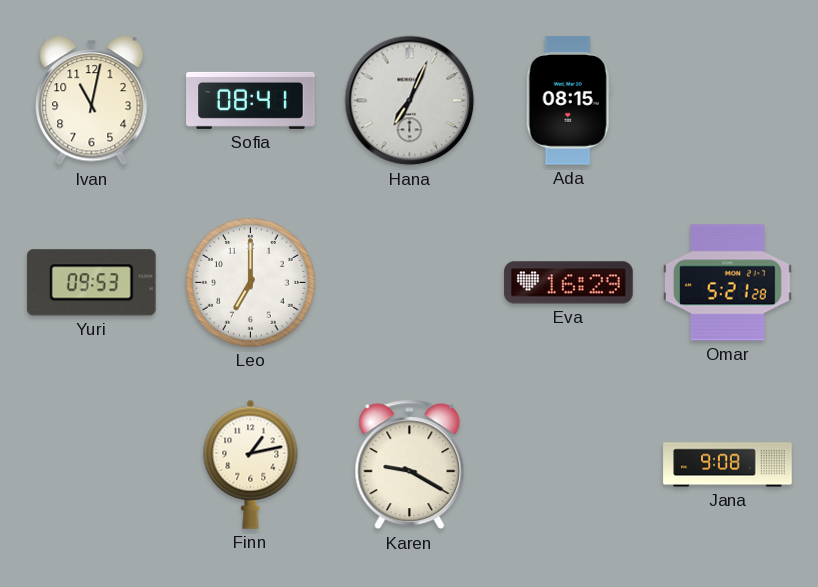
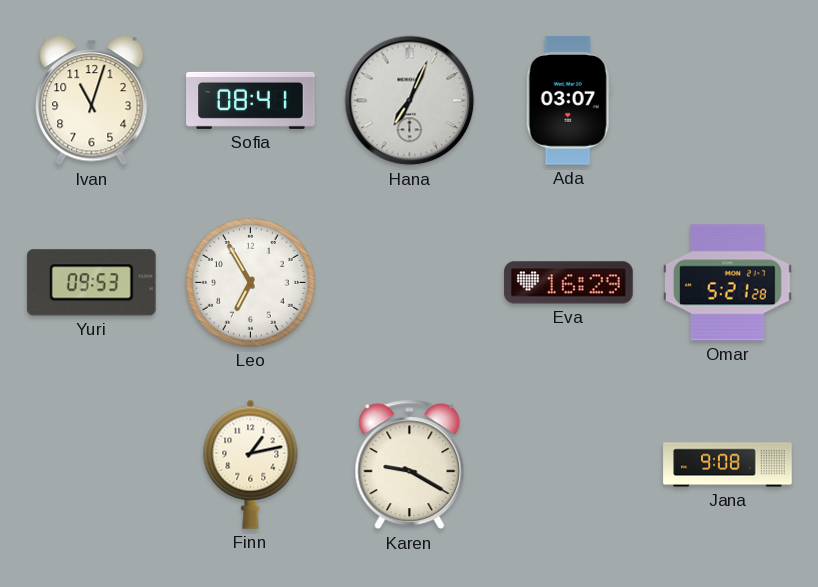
Ivan: 11:02 -> 11:03 (92, 101)
Ada: 08:15 -> 03:07 (568, 101)
Leo: 7:00 -> 6:55 (251, 283)
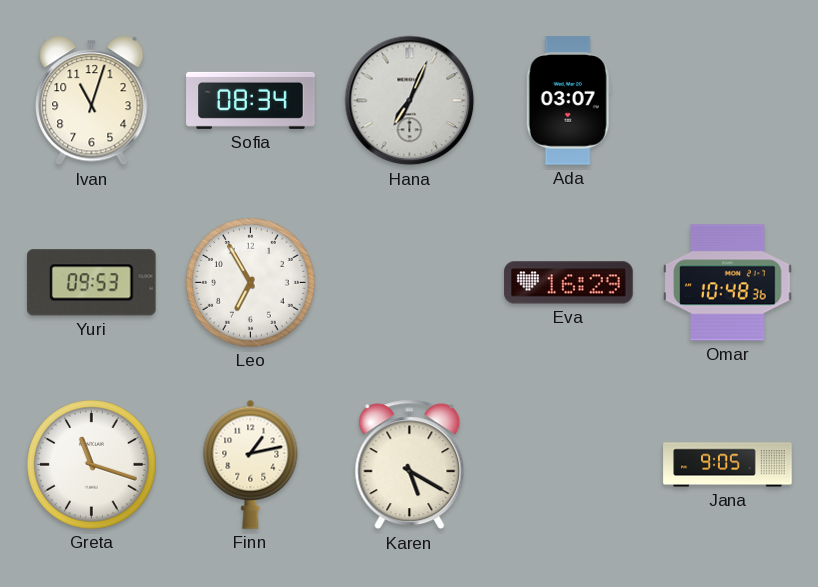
Sofia: 08:41 -> 08:34 (251, 100)
Omar: 5:21 -> 10:48 (728, 283)
Greta: none -> 11:18 (92, 465)
Karen: 9:20 -> 5:20 (410, 465)
Jana: 9:08 -> 9:05 (728, 465)
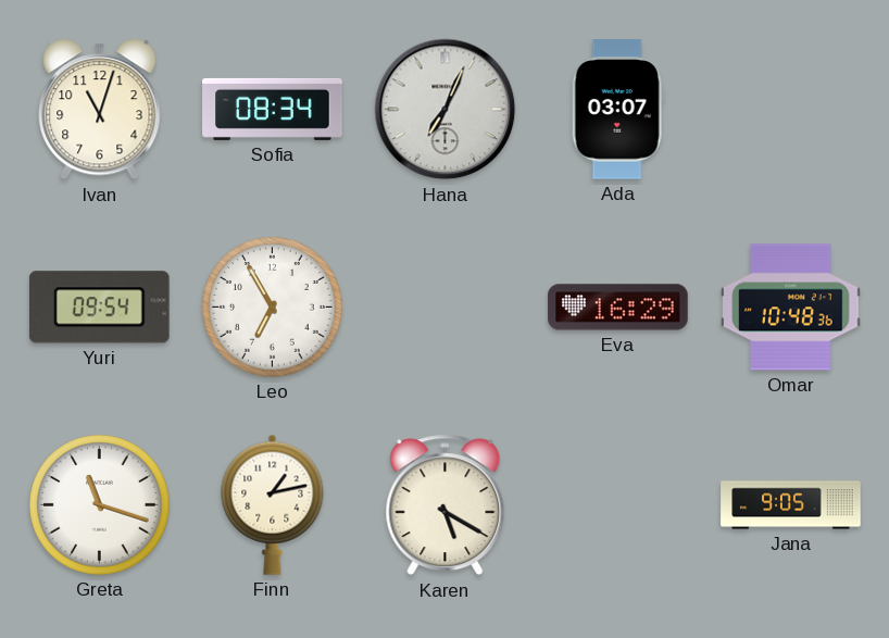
Yuri: 09:53 -> 09:54 (99, 308)
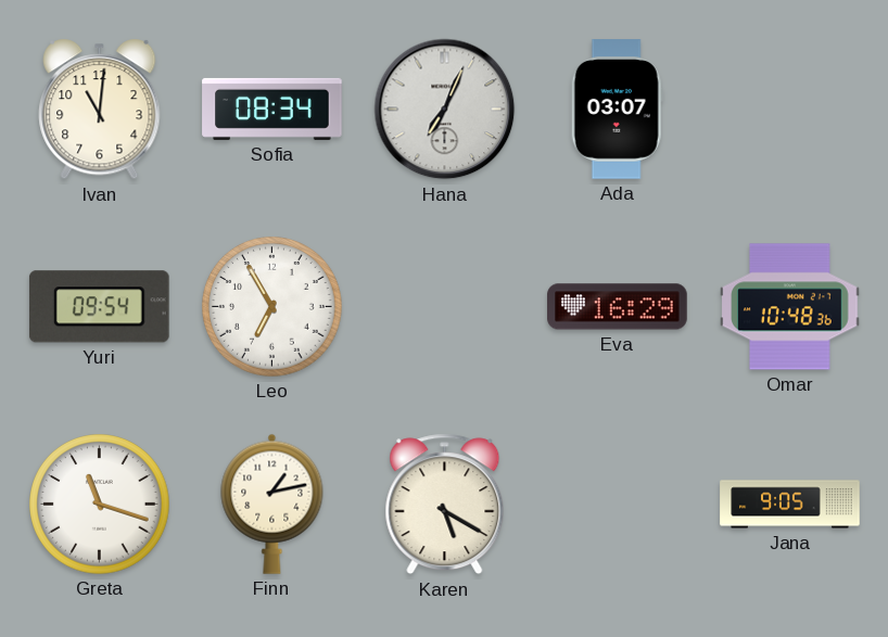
Ivan: 11:03 -> 11:01 (100, 110)
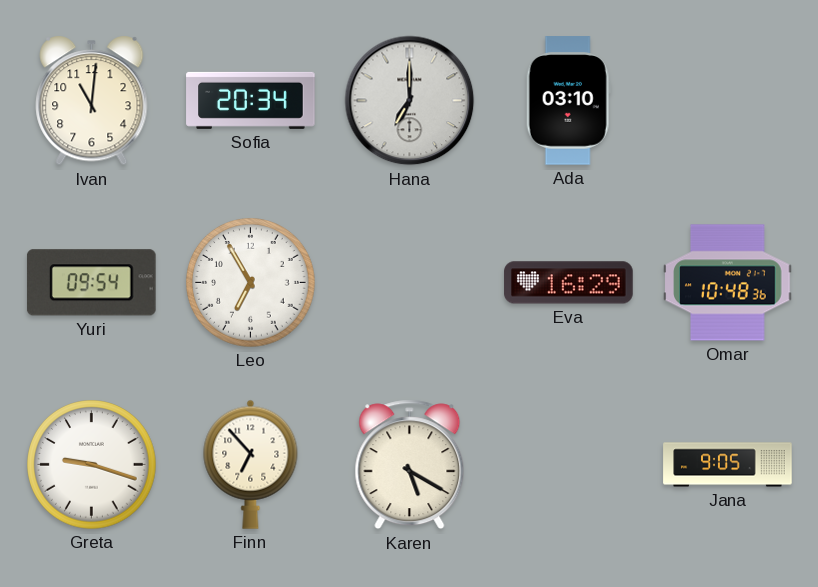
Sofia: 08:34 -> 20:34 (251, 100)
Hana: 7:04 -> 7:00 (410, 101)
Ada: 03:07 -> 03:10 (568, 101)
Greta: 11:18 -> 9:18 (92, 465)
Finn: 1:13 -> 6:53 (251, 464)
